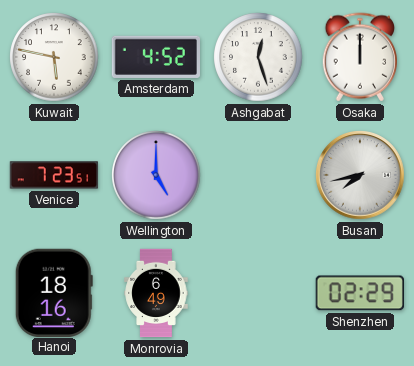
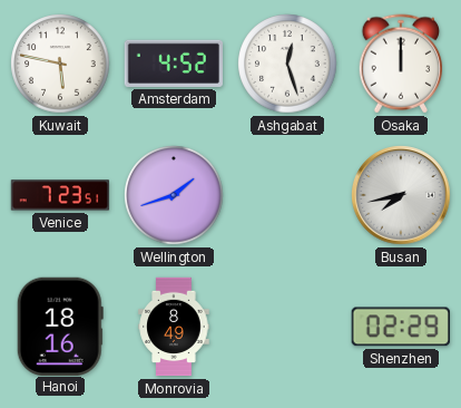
Wellington: 5:00 -> 1:42 (174, 195)
Monrovia: 6:49 -> 8:49 (174, 327)
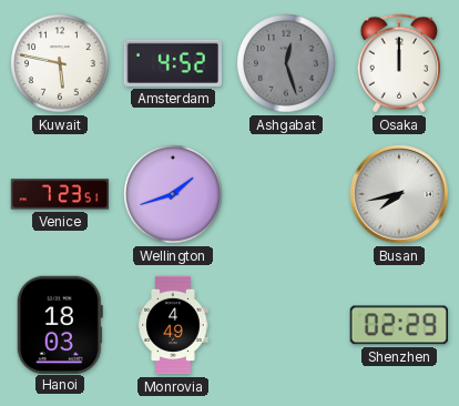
Ashgabat dial: white -> grey (286, 63)
Hanoi: 18:16 -> 18:03 (60, 324)
Monrovia: 8:49 -> 4:49 (173, 325)
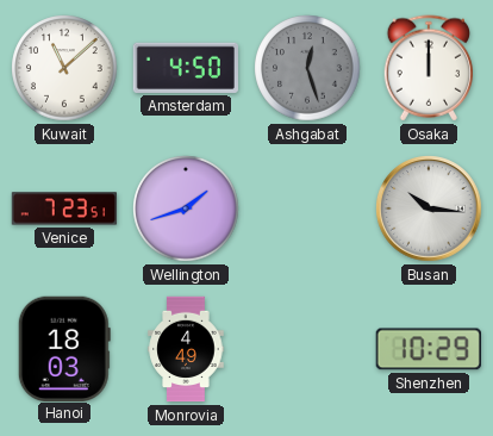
Kuwait: 5:47 -> 11:08 (64, 68)
Amsterdam: 4:52 -> 4:50 (185, 68)
Busan: 7:43 -> 10:16 (429, 208)
Shenzhen: 02:29 -> 10:29 (429, 349)
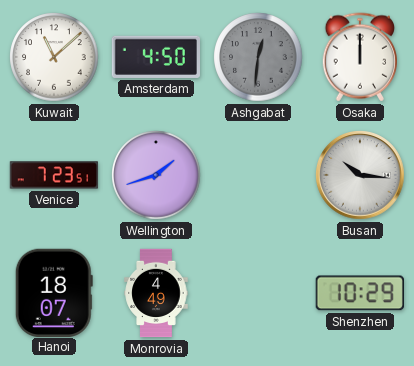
Ashgabat: 12:27 -> 12:31 (258, 57)
Hanoi: 18:03 -> 18:07 (54, 292)
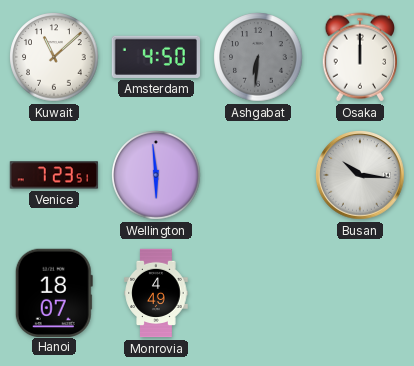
Ashgabat: 12:31 -> 6:31 (258, 57)
Wellington: 1:42 -> 5:59 (156, 175)
Shenzhen: 10:29 -> none (360, 293)
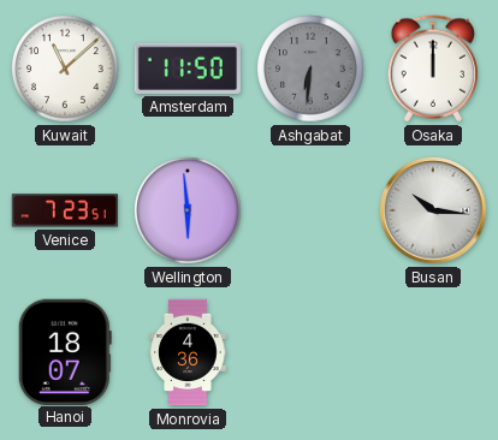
Amsterdam: 4:50 -> 11:50 (186, 69)
Monrovia: 4:49 -> 4:36 (188, 352)
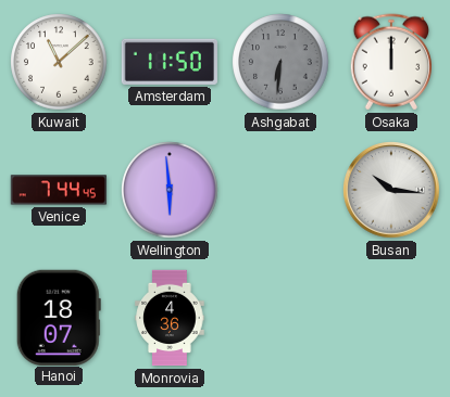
Venice: 7:23 -> 7:44 (59, 190)
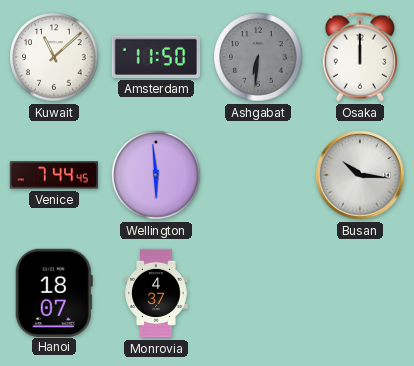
Monrovia: 4:36 -> 4:37 (156, 293)
